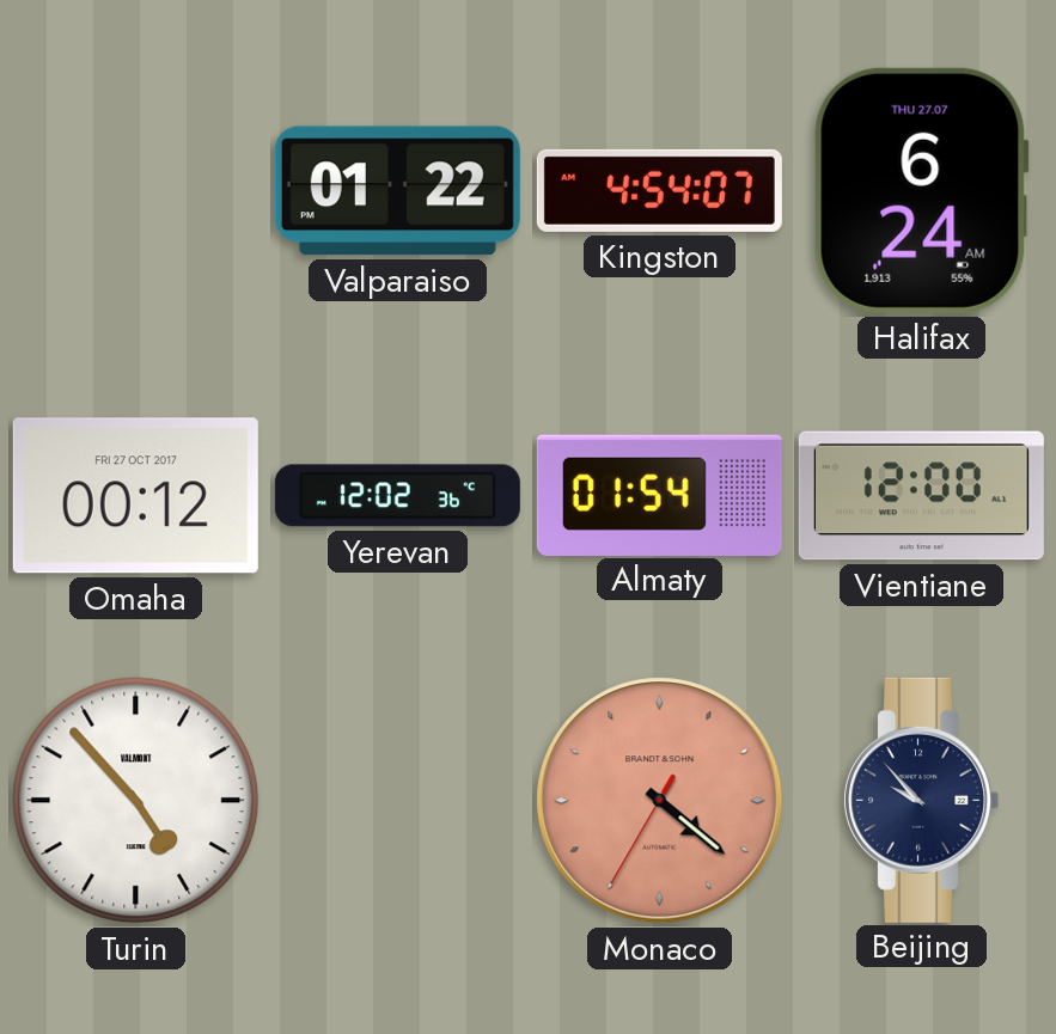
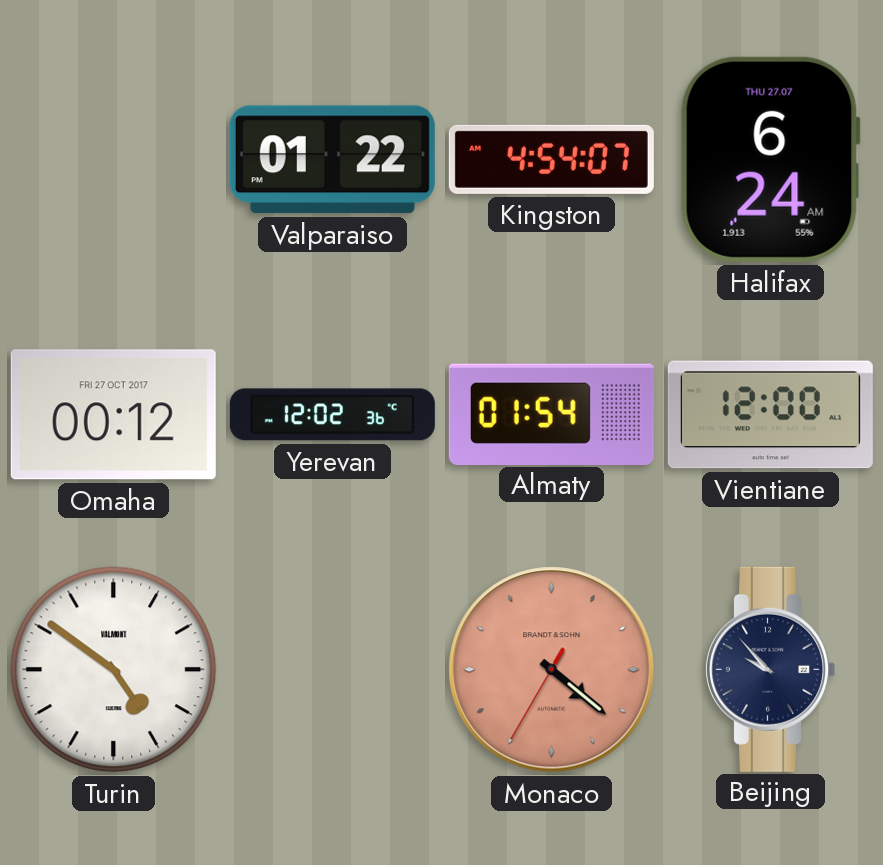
Turin: 4:53 -> 4:51 (114, 670)
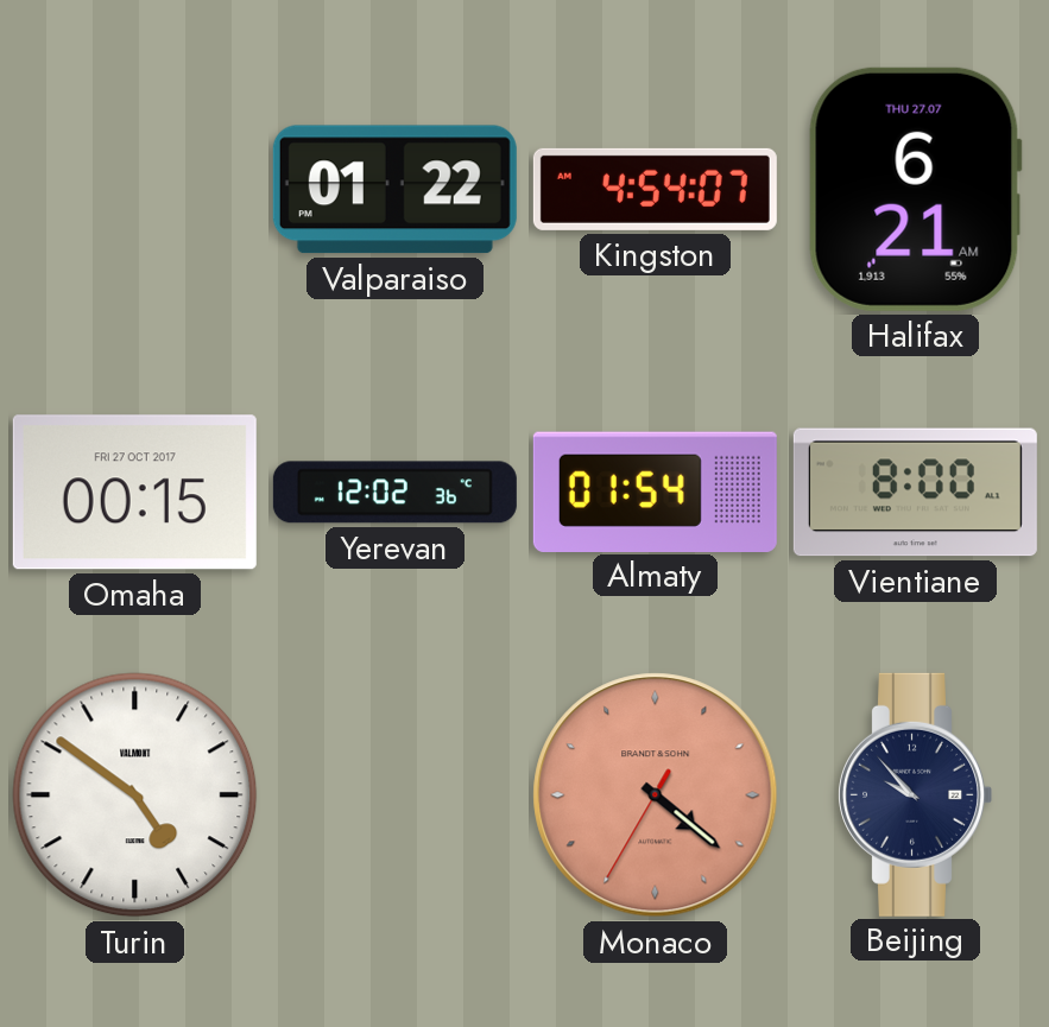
Halifax: 6:24 -> 6:21 (915, 189)
Omaha: 00:12 -> 00:15 (134, 493)
Vientiane: 12:00 -> 8:00 (915, 493)
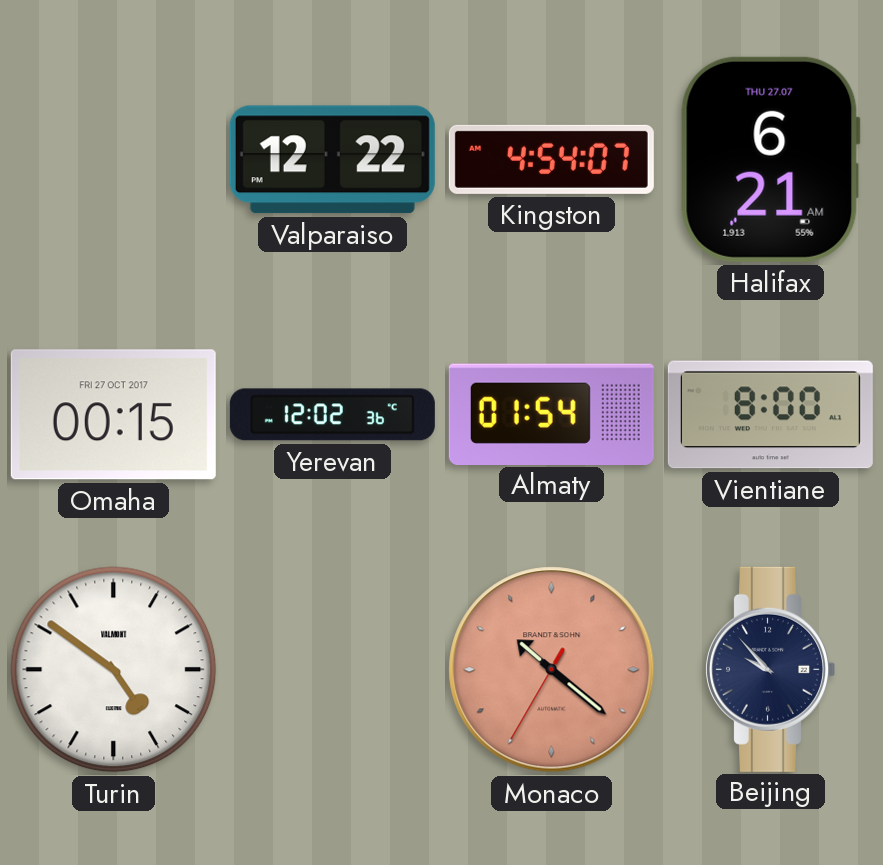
Valparaiso: 01:22 -> 12:22 (332, 160)
Monaco: 4:21 -> 10:21 (552, 670)
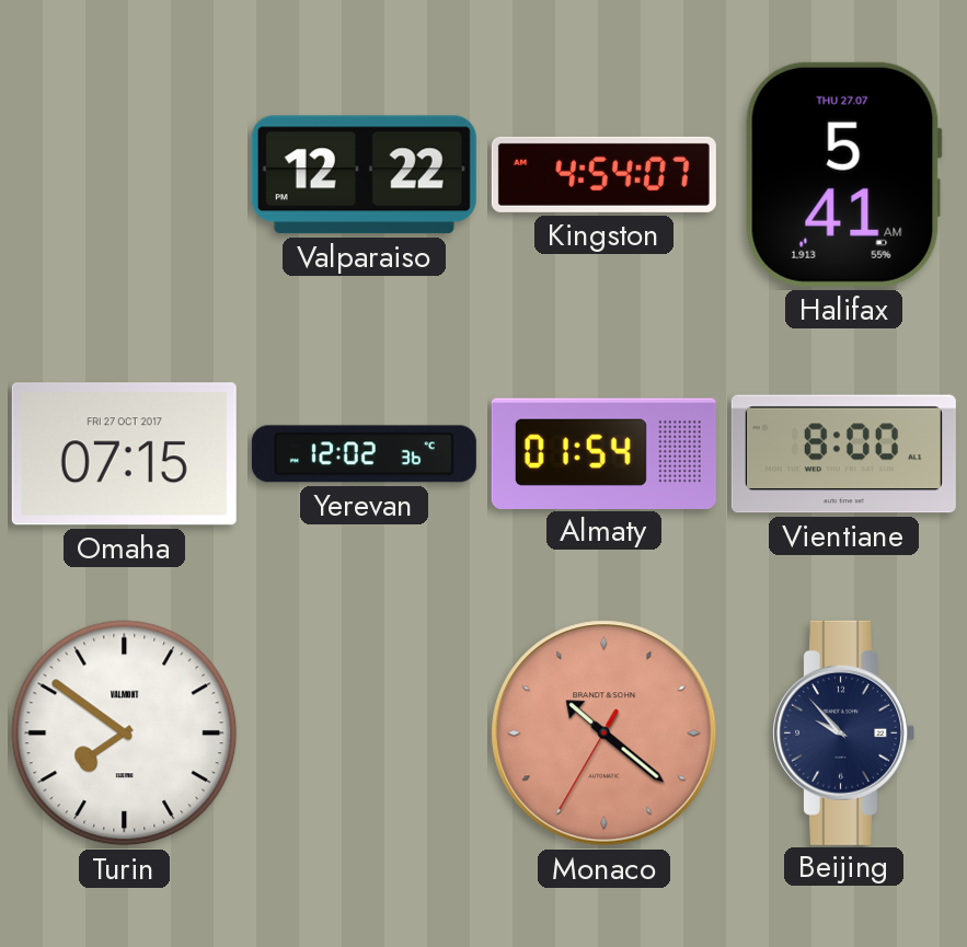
Halifax: 6:21 -> 5:41 (843, 174)
Omaha: 00:15 -> 07:15 (124, 454)
Turin: 4:51 -> 7:51 (125, 734)
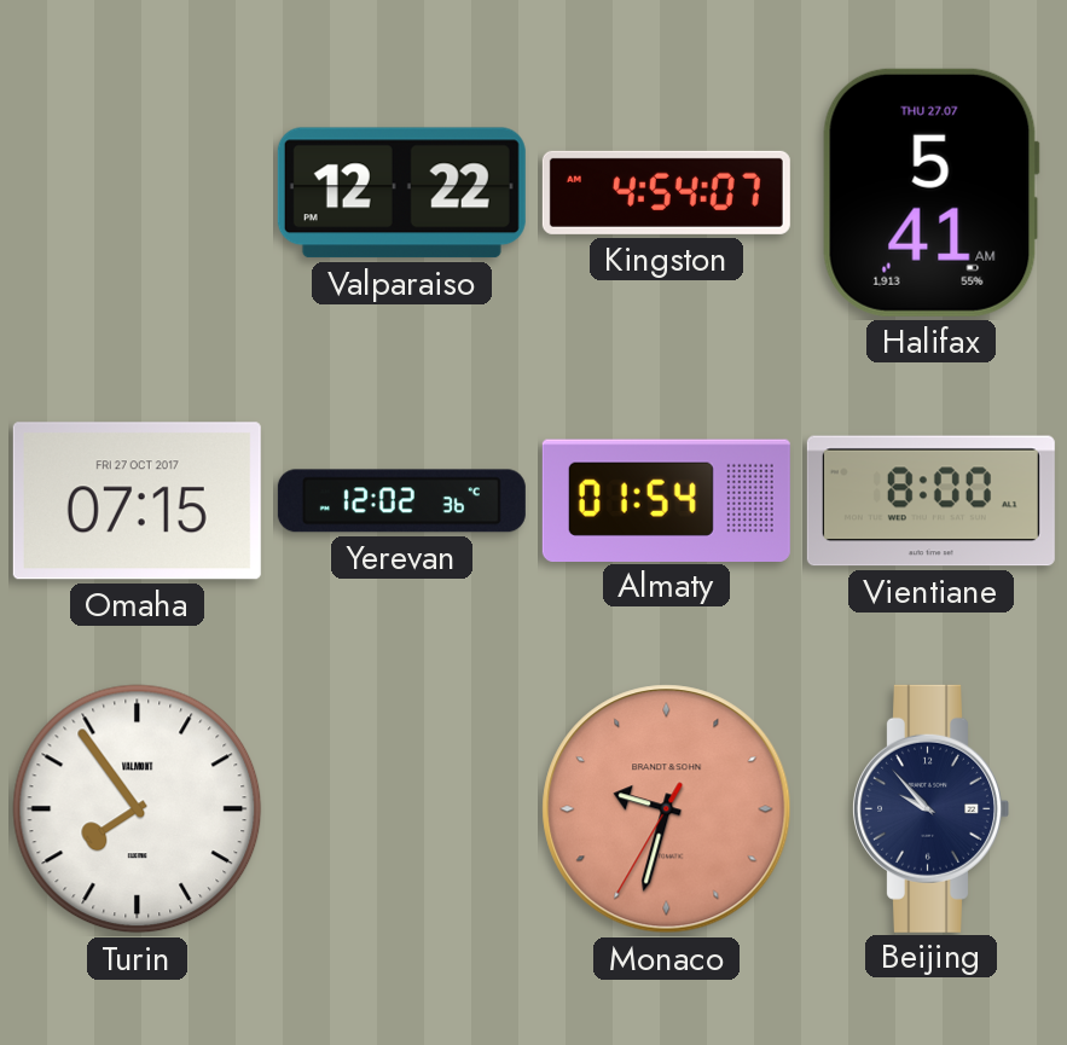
Turin: 7:51 -> 7:54 (138, 809)
Monaco: 10:21 -> 9:32 (667, 809)
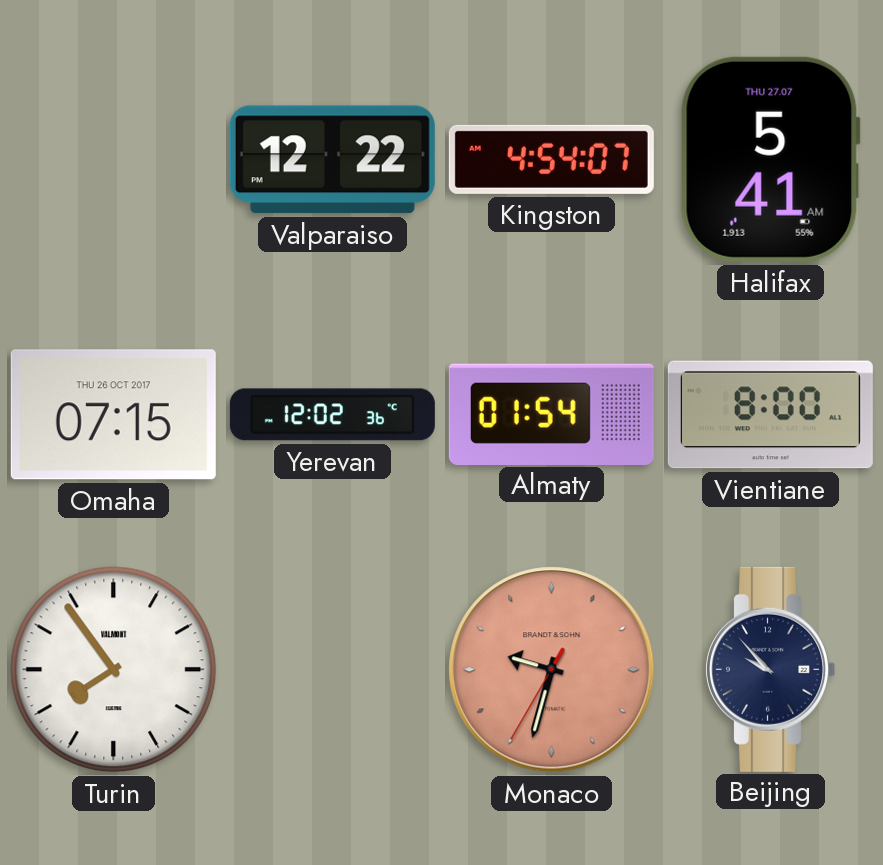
Omaha date: FRI 27 OCT 2017 -> THU 26 OCT 2017 (113, 415)
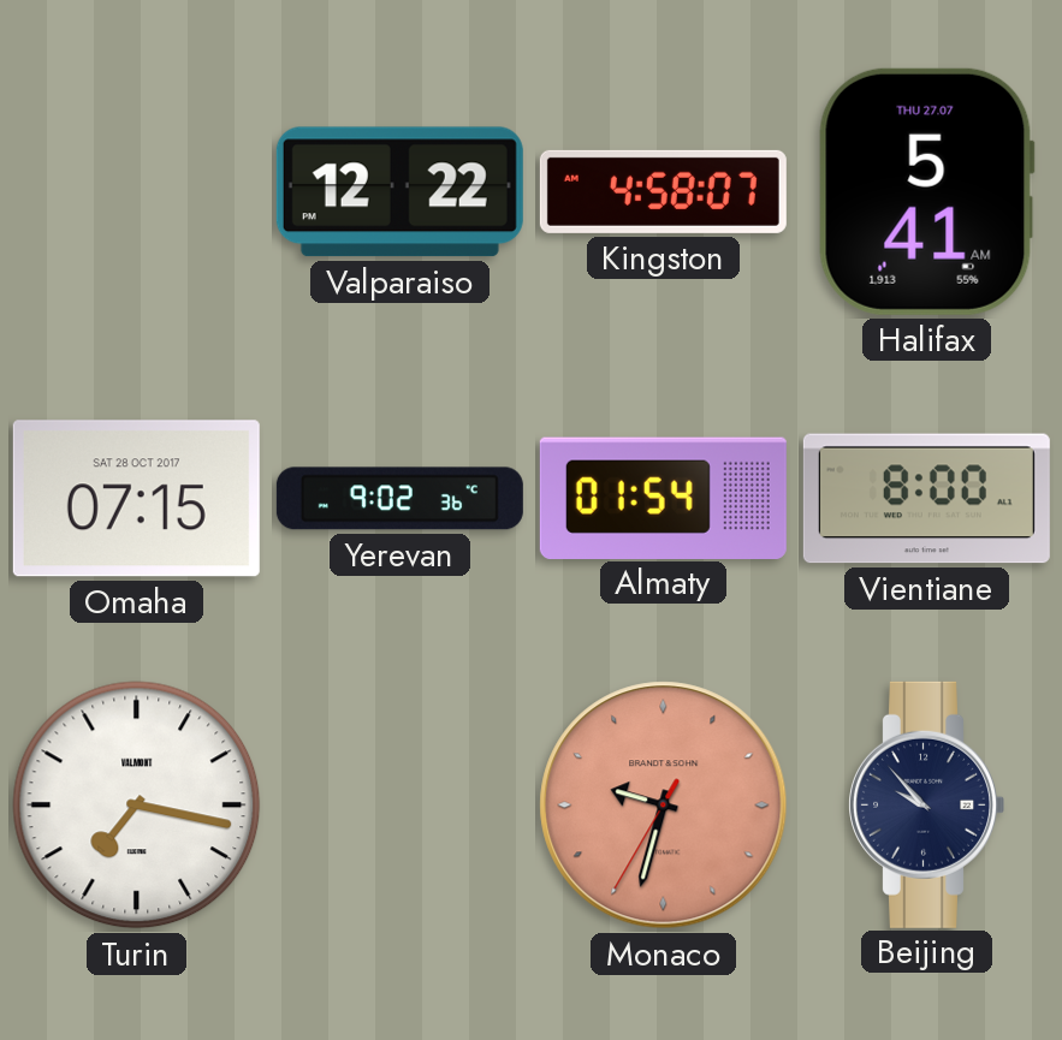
Kingston: 4:54 -> 4:58 (663, 191)
Omaha date: THU 26 OCT 2017 -> SAT 28 OCT 2017 (136, 499)
Yerevan: 12:02 -> 9:02 (399, 499)
Turin: 7:54 -> 7:17 (137, 806)
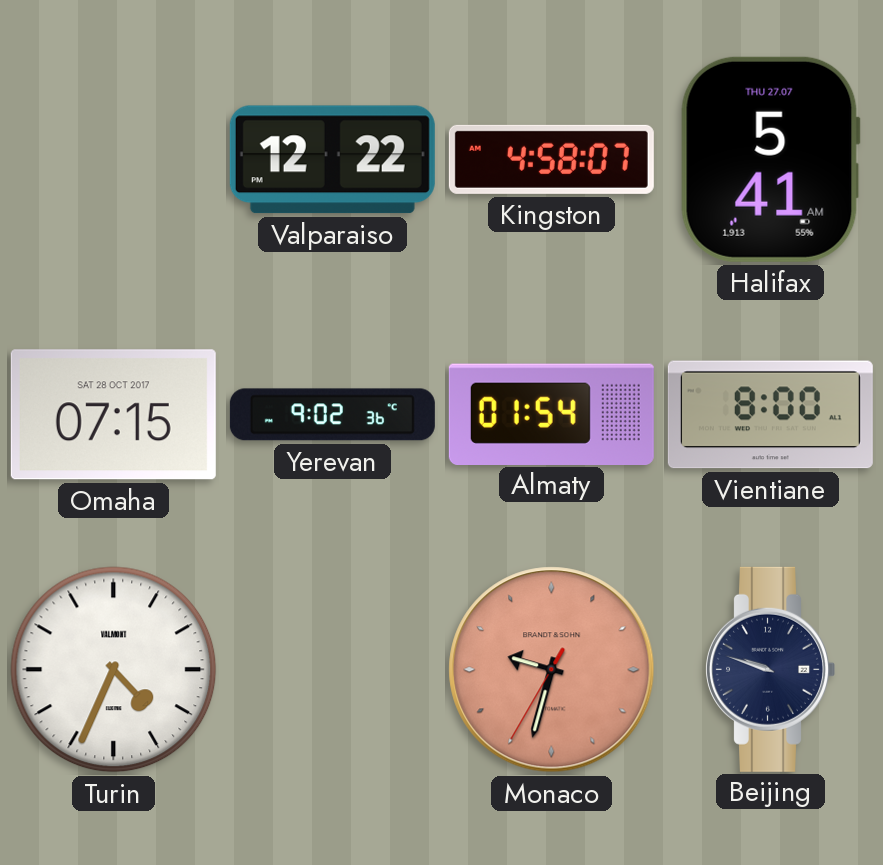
Turin: 7:17 -> 4:34 (114, 670)
Beijing: 9:53 -> 9:48 (771, 669)
